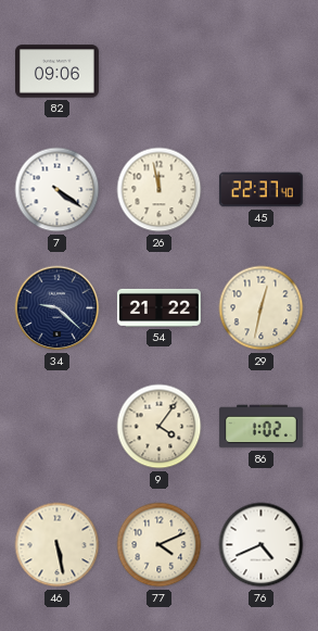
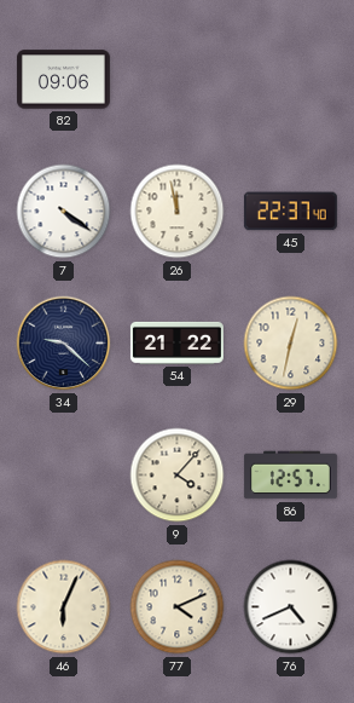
9: 4:06 -> 4:07 (178, 476)
86: 1:02 -> 12:57 (290, 476)
46: 5:28 -> 6:04 (64, 607)
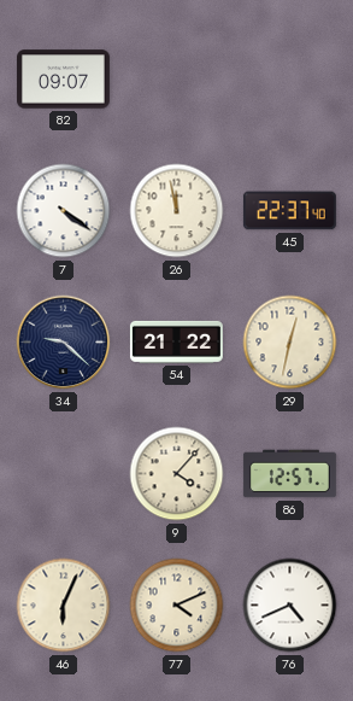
82: 09:06 -> 09:07 (63, 80)
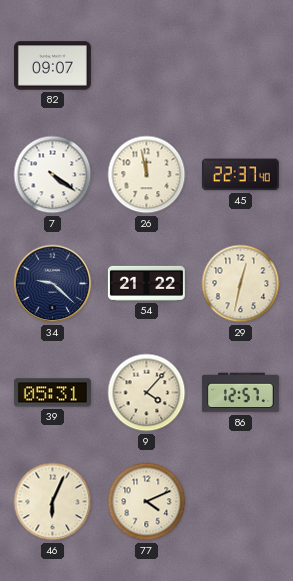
39: none -> 05:31 (52, 393)
76: 4:41 -> none (290, 606)
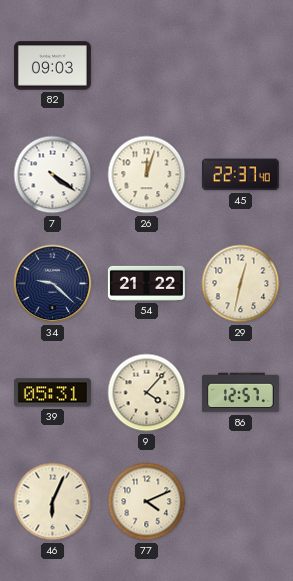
82: 09:07 -> 09:03 (52, 66)
26: 11:58 -> 12:03 (147, 175)
